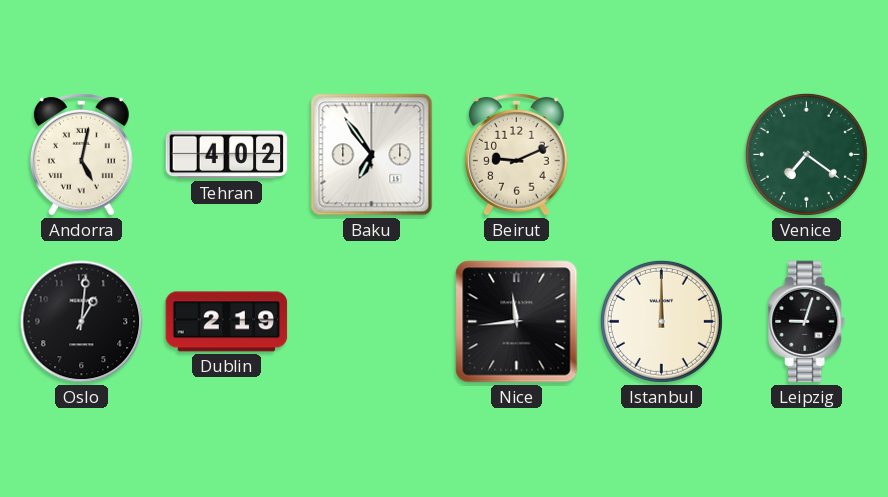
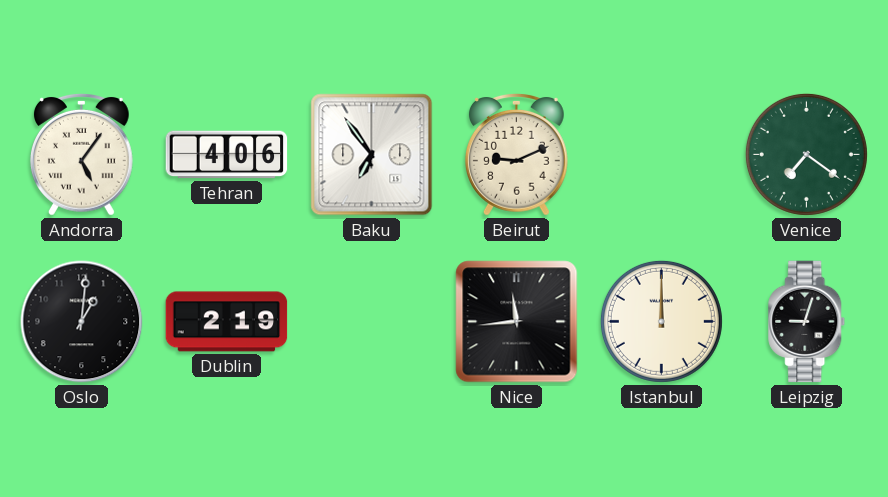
Andorra: 5:02 -> 5:06 (81, 154)
Tehran: 4:02 -> 4:06 (227, 155)
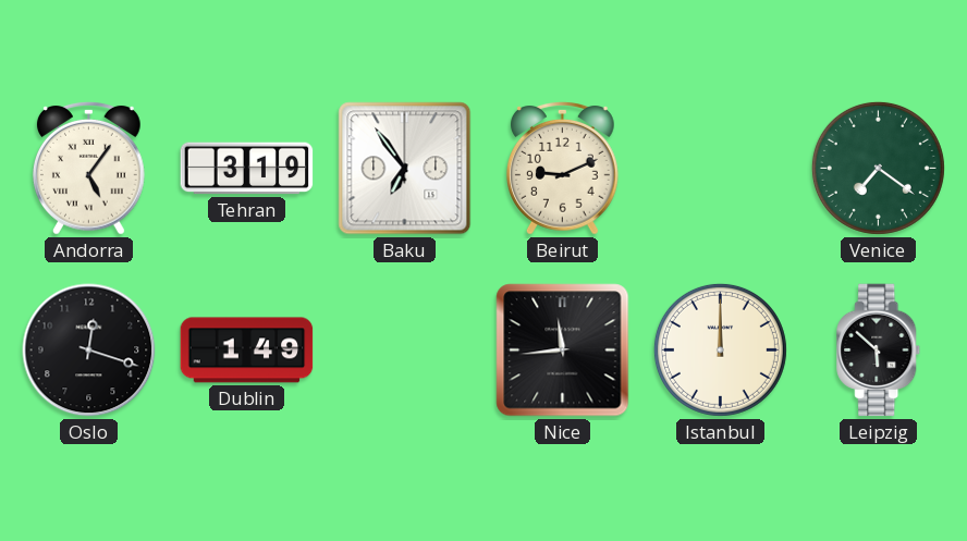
Tehran: 4:06 -> 3:19 (247, 169)
Oslo: 1:01 -> 12:18 (89, 351)
Dublin: 2:19 -> 1:49 (247, 351)
Leipzig: 9:03 -> 5:52 (879, 351)
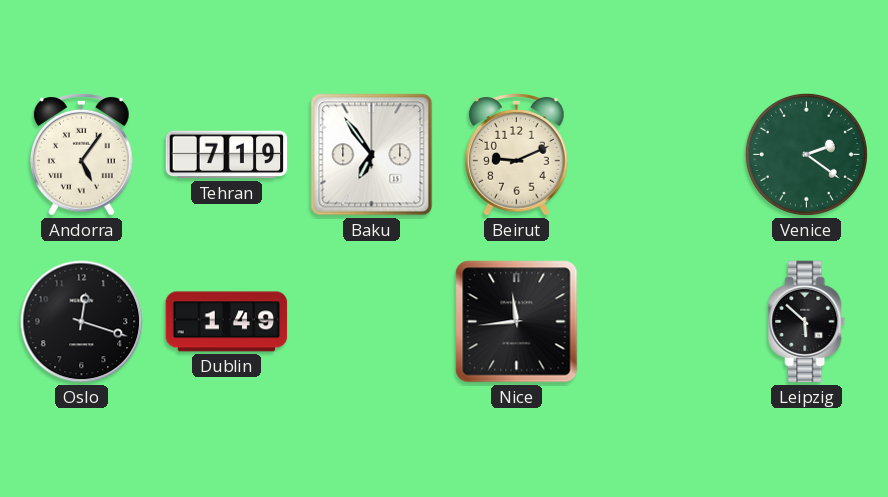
Tehran: 3:19 -> 7:19 (227, 155)
Venice: 7:21 -> 2:21 (806, 154)
Istanbul: 12:00 -> none (720, 349)
